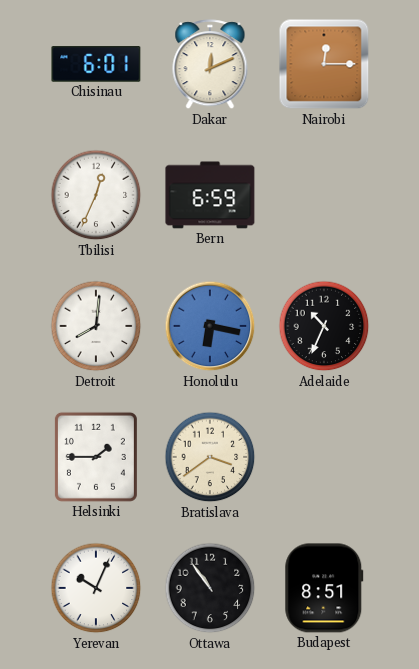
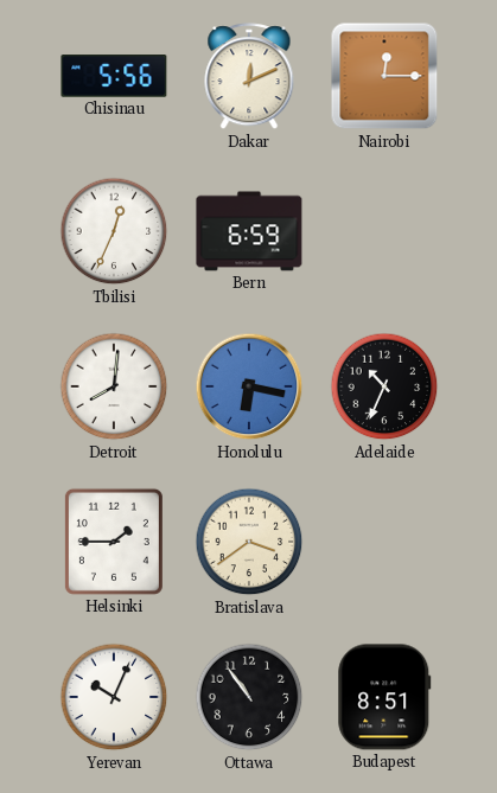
Chisinau: 6:01 -> 5:56 (114, 76)
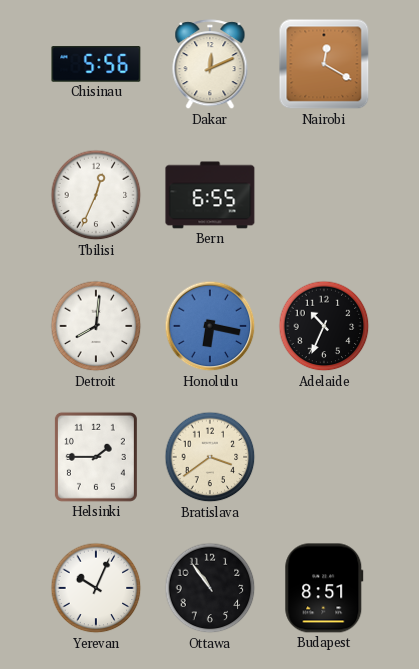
Nairobi: 12:15 -> 12:20 (324, 64)
Bern: 6:59 -> 6:55 (210, 195)
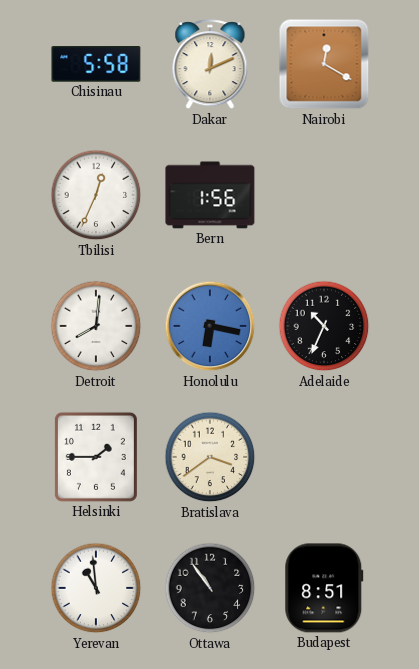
Chisinau: 5:56 -> 5:58 (96, 64)
Bern: 6:55 -> 1:56 (210, 195)
Yerevan: 10:04 -> 10:59 (96, 588)
